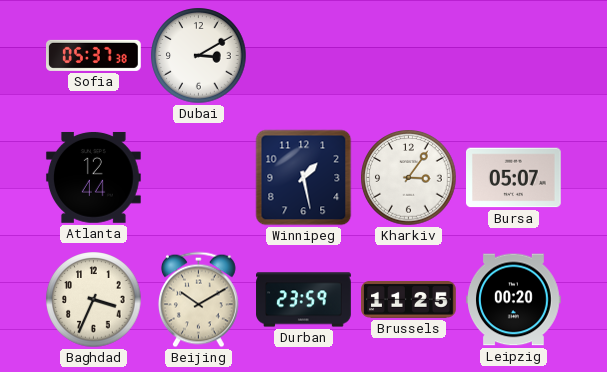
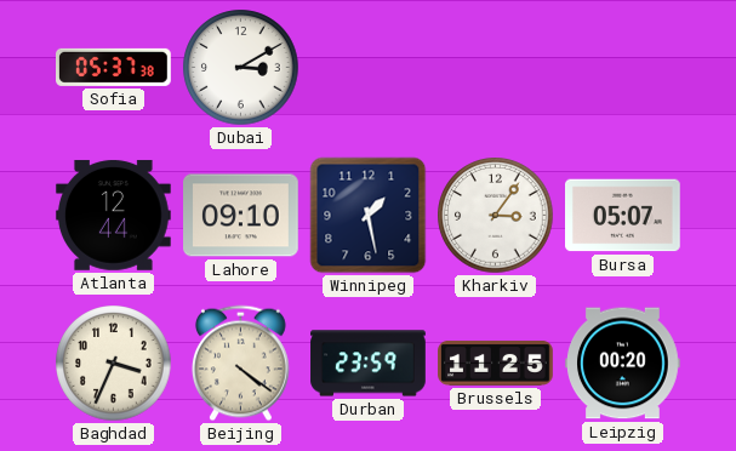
Lahore: none -> 09:10 (241, 216)
Beijing: 10:10 -> 4:21 (240, 364)
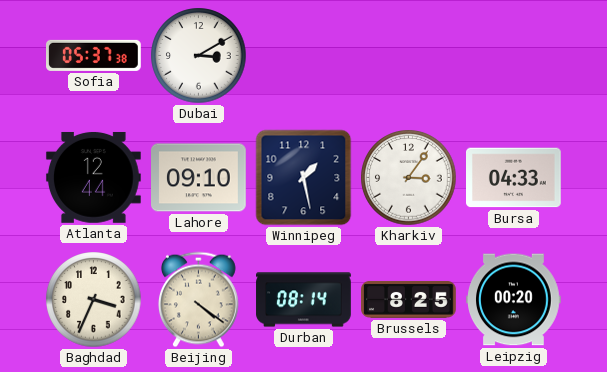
Bursa: 05:07 -> 04:33 (514, 178)
Durban: 23:59 -> 08:14 (304, 300)
Brussels: 11:25 -> 8:25 (409, 299)
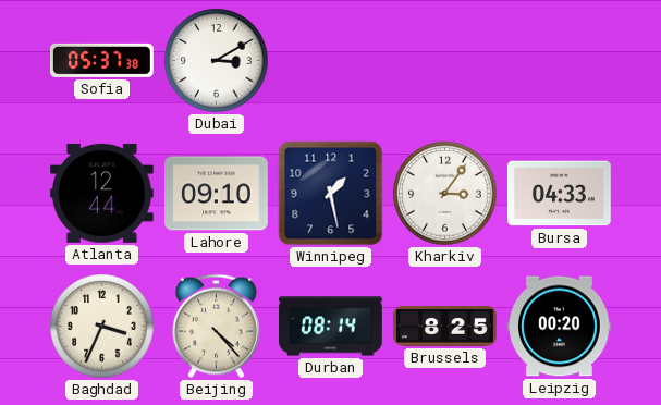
Beijing: 4:21 -> 4:23 (216, 327)
